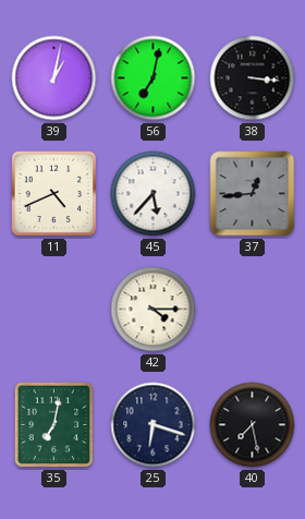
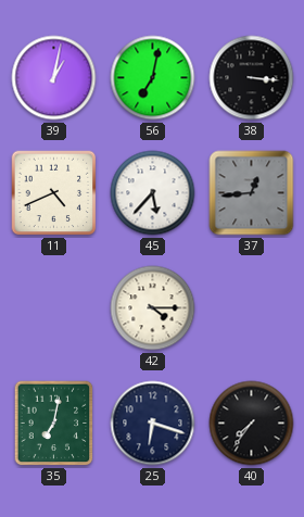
40: 7:28 -> 7:36 (252, 424)
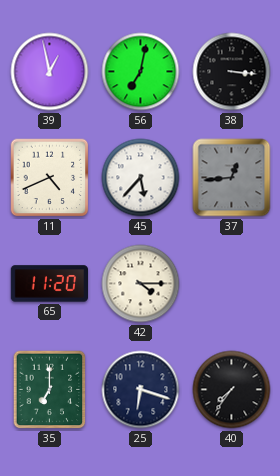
39: 1:02 -> 12:58 (50, 72)
65: none -> 11:20 (49, 284)
35: 7:02 -> 7:00 (50, 390)
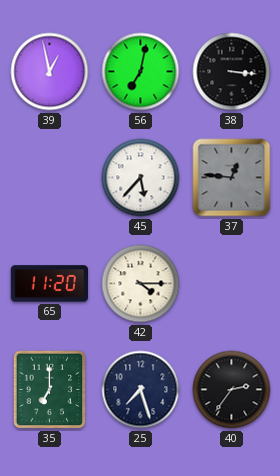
11: 4:41 -> none (50, 178)
37: 12:44 -> 12:46 (232, 178)
25: 6:18 -> 7:27 (141, 390)
40: 7:36 -> 2:36 (232, 390)
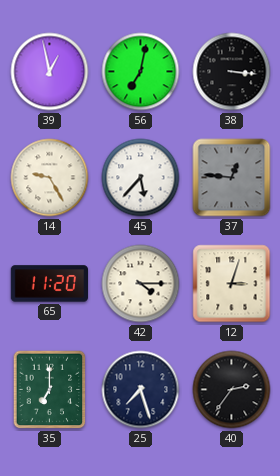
14: none -> 9:25 (50, 178)
12: none -> 3:03 (232, 284)
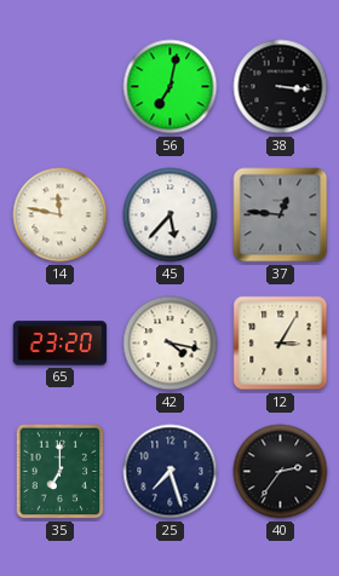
39: 12:58 -> none (50, 72)
14: 9:25 -> 11:47 (61, 215)
65: 11:20 -> 23:20 (59, 344)
42: 4:15 -> 4:17 (171, 344)
12: 3:03 -> 3:05 (281, 344)
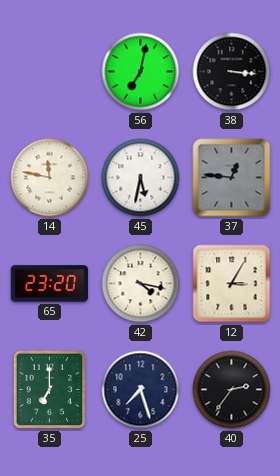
45: 5:37 -> 5:32 (141, 178)
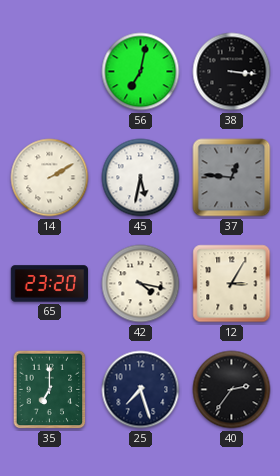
14: 11:47 -> 2:10 (50, 178)
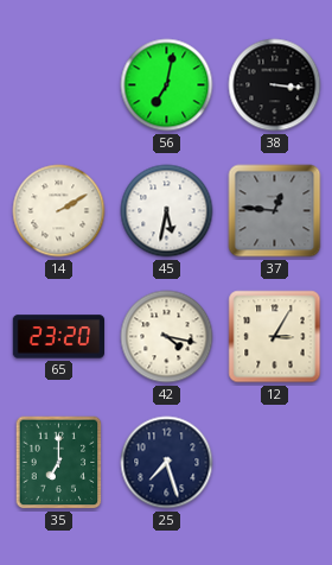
40: 2:36 -> none (232, 390)
